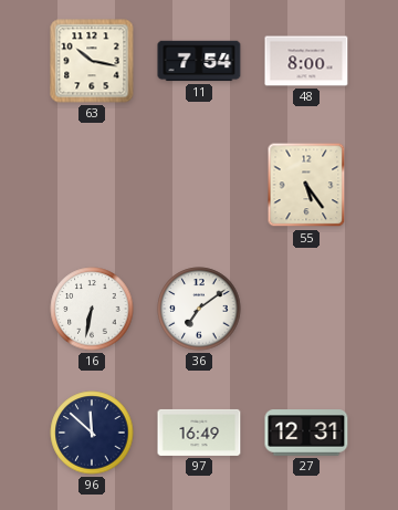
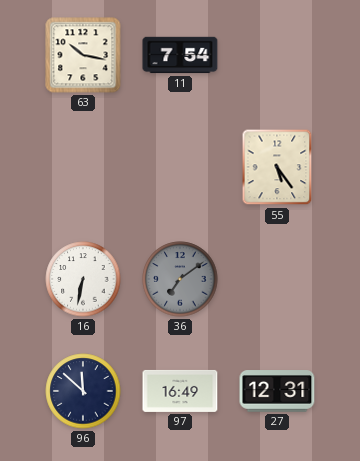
48: 8:00 -> none (306, 61)
36 dial: white -> grey (180, 279)
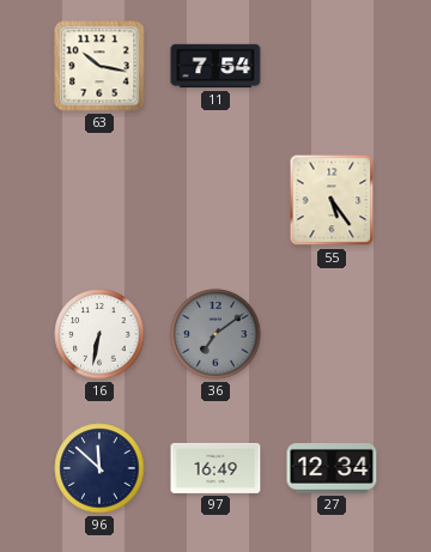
27: 12:31 -> 12:34 (332, 468)
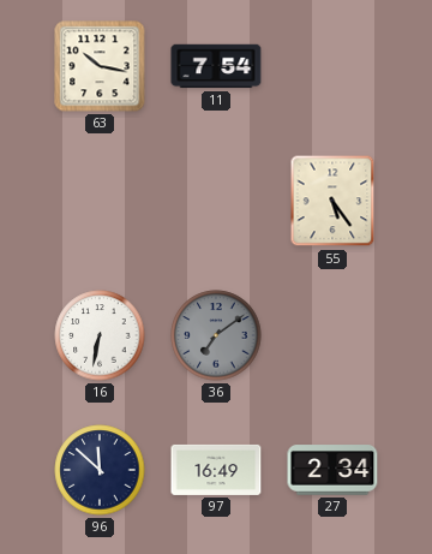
27: 12:34 -> 2:34 (332, 470)
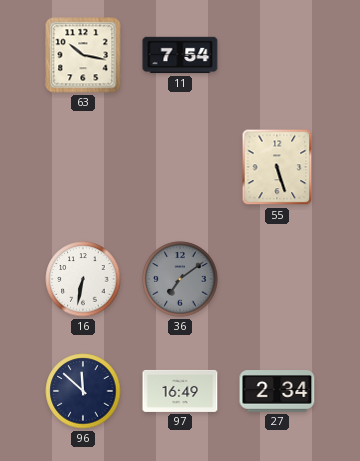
55: 5:24 -> 5:27 (277, 167)
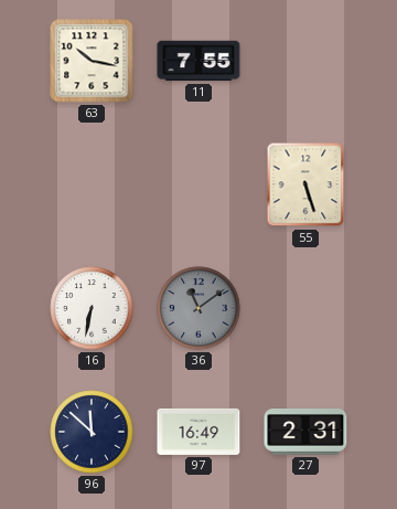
11: 7:54 -> 7:55 (198, 61)
36: 7:09 -> 11:09 (198, 308)
27: 2:34 -> 2:31 (305, 432)
